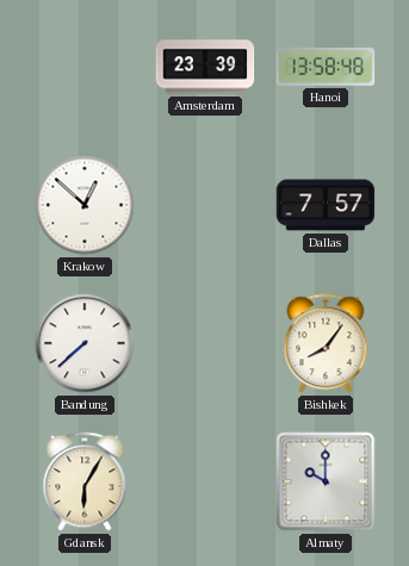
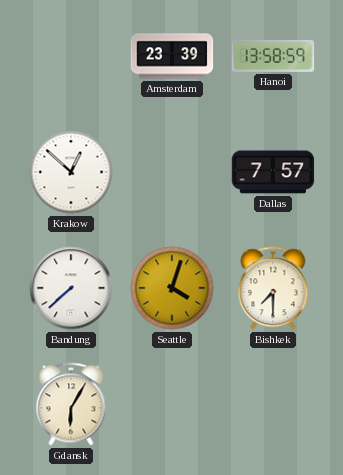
Hanoi: 13:58:48 -> 13:58:59 (273, 56)
Seattle: none -> 4:03 (172, 288)
Bishkek: 8:06 -> 7:30 (273, 288)
Almaty: 10:00 -> none (326, 481)
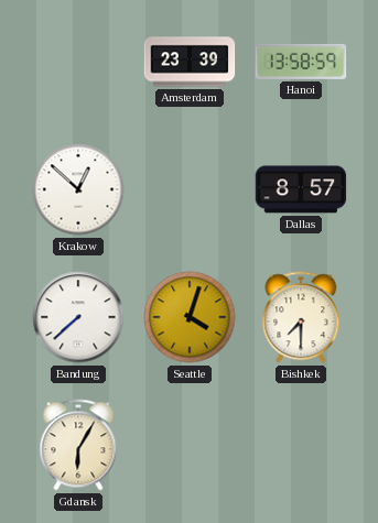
Dallas: 7:57 -> 8:57 (301, 189)
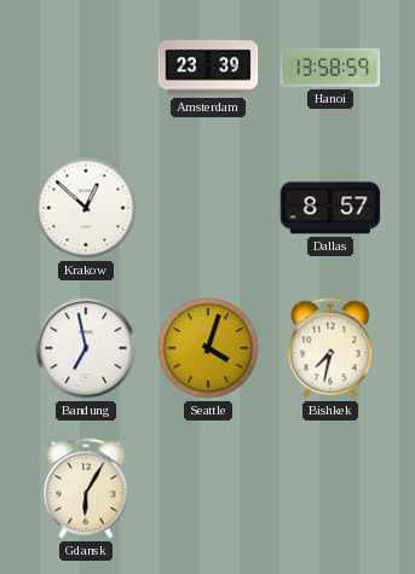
Bandung: 7:38 -> 6:58 (86, 348)
Bishkek: 7:30 -> 7:32 (330, 348)
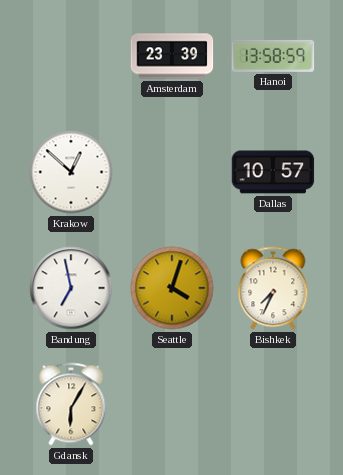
Dallas: 8:57 -> 10:57 (273, 172)
Bishkek: 7:32 -> 7:34 (273, 288)
